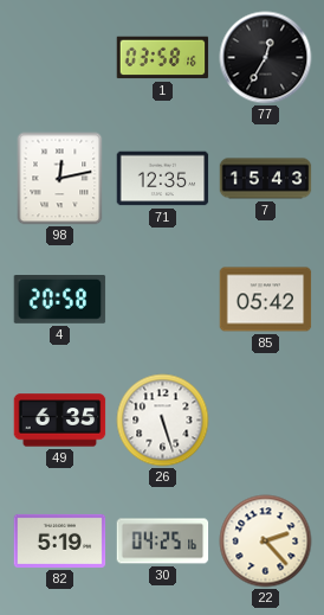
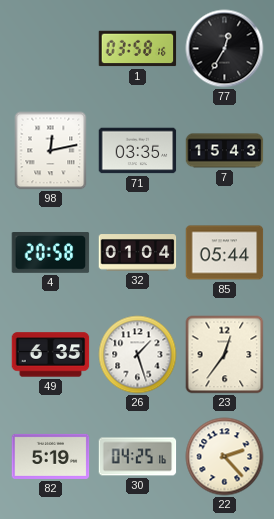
71: 12:35 -> 03:35 (138, 151)
32: none -> 01:04 (138, 253)
85: 05:42 -> 05:44 (225, 253)
26: 5:27 -> 1:27 (138, 355)
23: none -> 12:36 (225, 355)
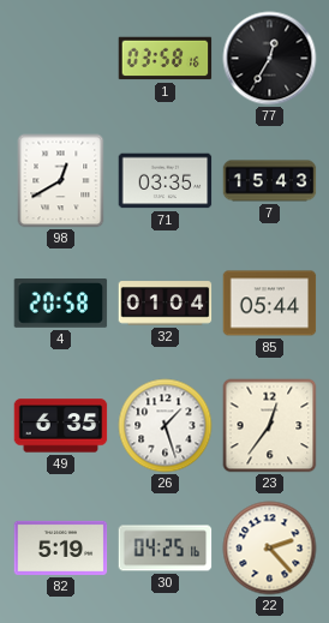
98: 12:13 -> 12:40 (61, 181)
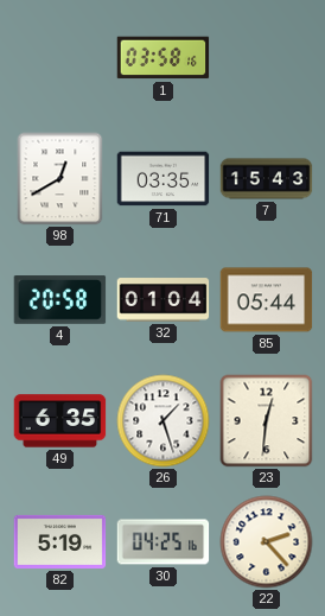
77: 12:35 -> none (270, 59)
23: 12:36 -> 12:31 (267, 421)
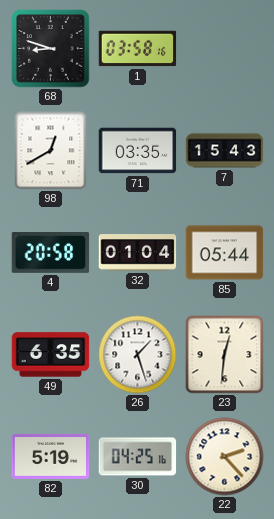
68: none -> 8:48 (51, 49)
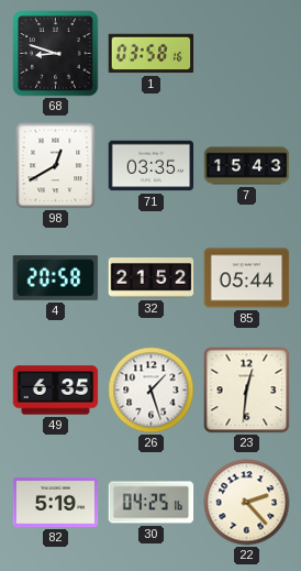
32: 01:04 -> 21:52 (152, 278)
